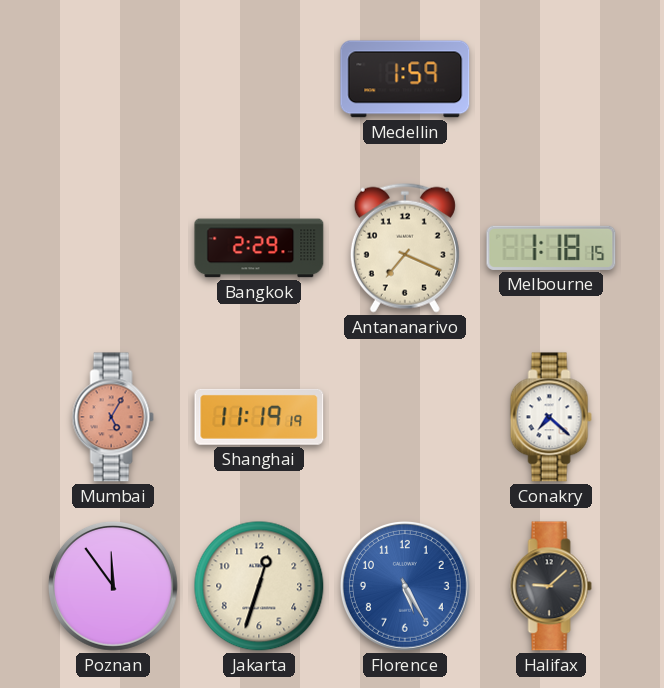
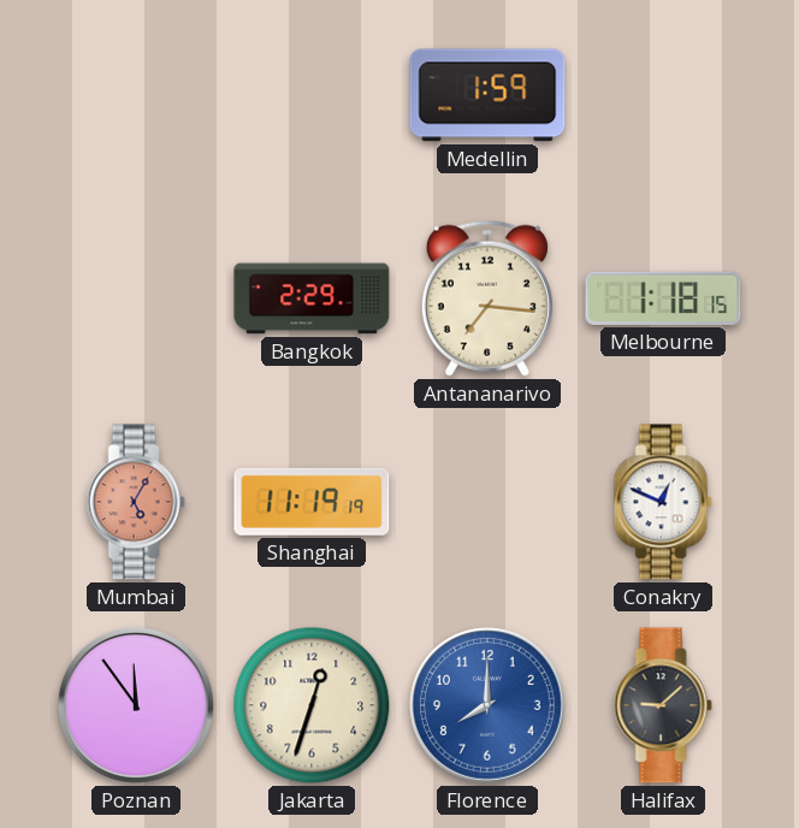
Antananarivo: 7:19 -> 7:16 (487, 298)
Conakry: 7:22 -> 12:49 (663, 502)
Florence: 5:25 -> 8:00 (487, 705)
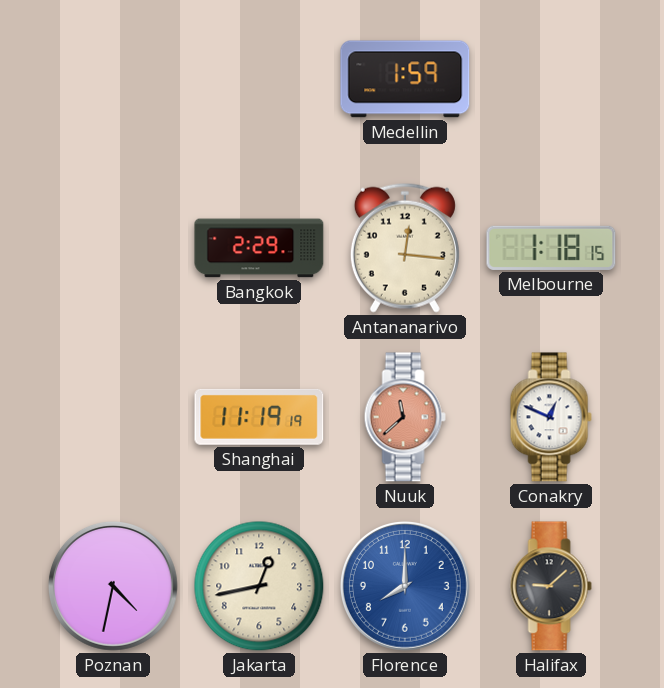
Antananarivo: 7:16 -> 12:16 (405, 248)
Mumbai: 5:05 -> none (136, 502)
Nuuk: none -> 11:38 (405, 417)
Poznan: 11:54 -> 4:32 (113, 586)
Jakarta: 12:33 -> 12:43 (259, 586)
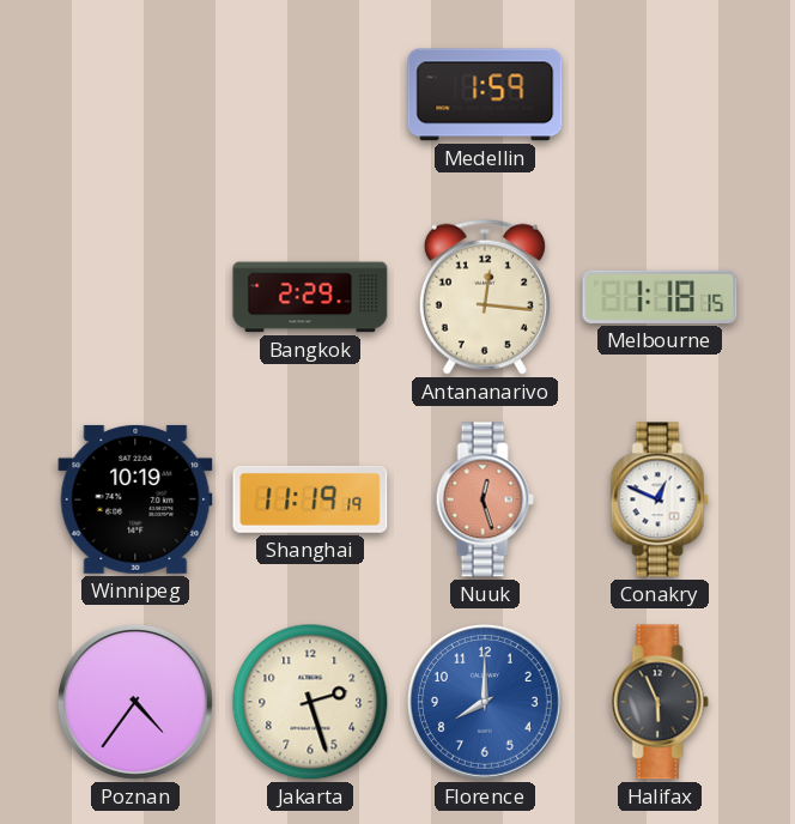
Winnipeg: none -> 10:19 (135, 499)
Nuuk: 11:38 -> 12:27 (485, 499)
Poznan: 4:32 -> 4:36 (135, 702)
Jakarta: 12:43 -> 2:27 (310, 702)
Halifax: 9:08 -> 5:56 (660, 702)
